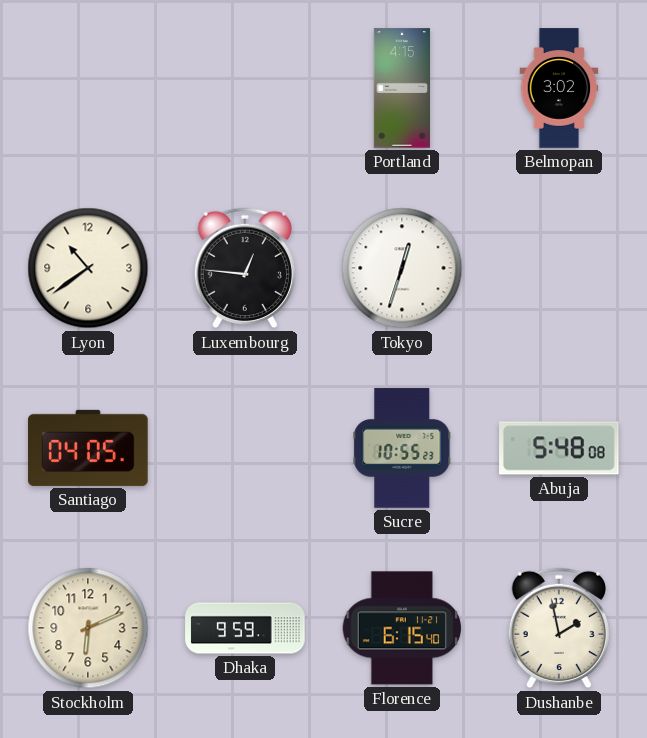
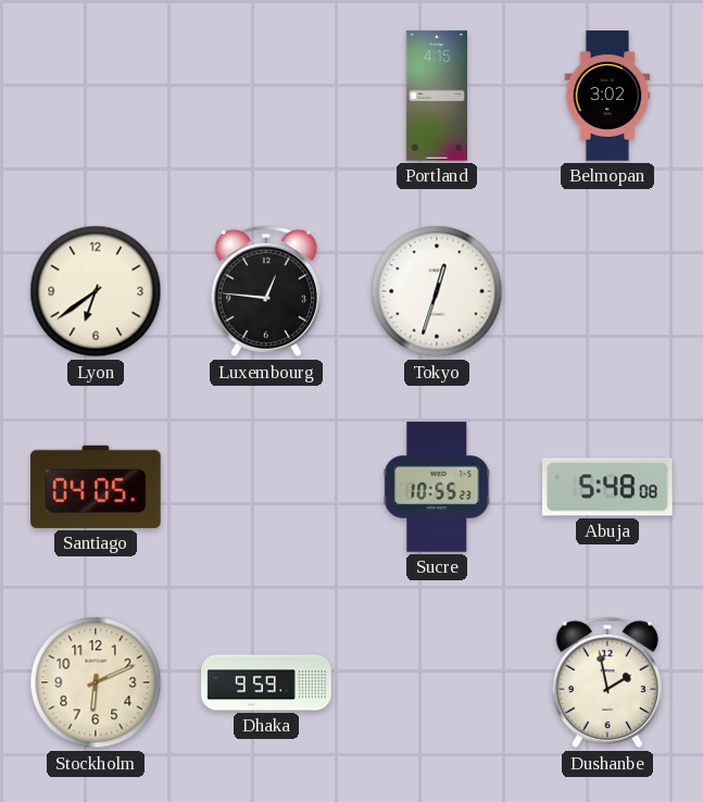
Lyon: 10:39 -> 6:39 (96, 291)
Florence: 6:15 -> none (402, 628)
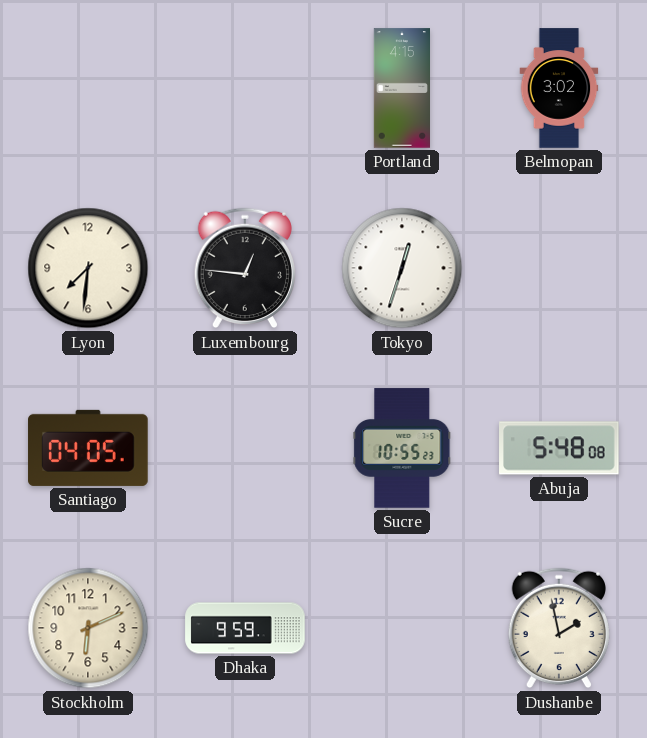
Lyon: 6:39 -> 7:31 (88, 268)
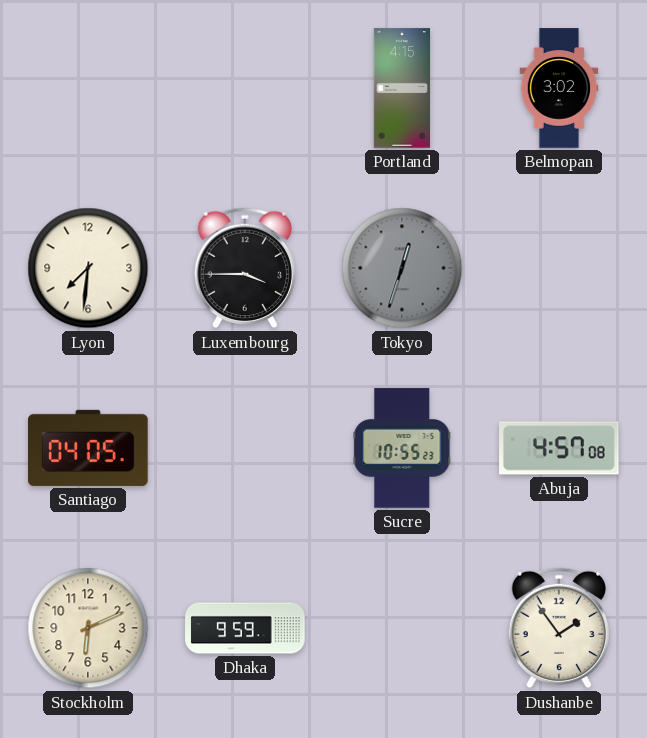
Luxembourg: 12:46 -> 3:45 (245, 268)
Tokyo dial: white -> grey (402, 268)
Abuja: 5:48 -> 4:57 (559, 448)
Dushanbe: 1:58 -> 1:54 (559, 628)
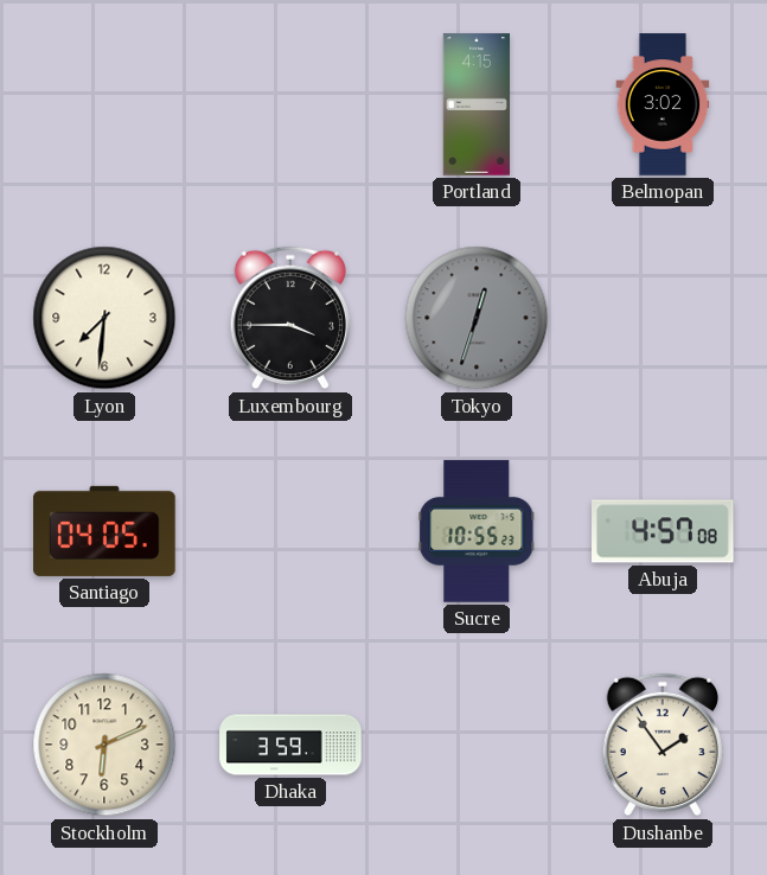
Dhaka: 9:59 -> 3:59 (290, 745)
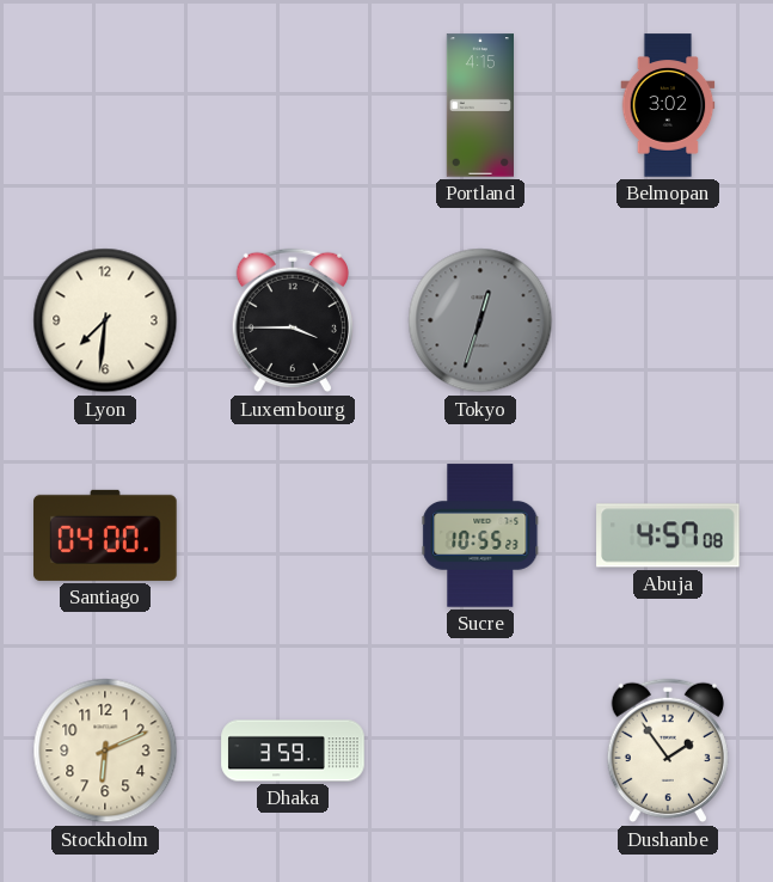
Santiago: 04:05 -> 04:00 (105, 535)
